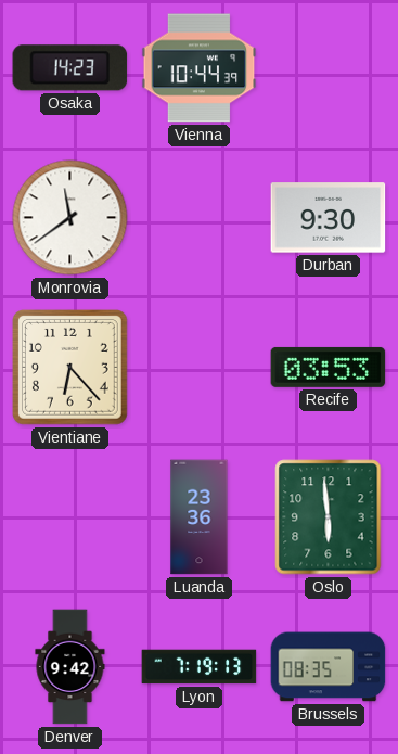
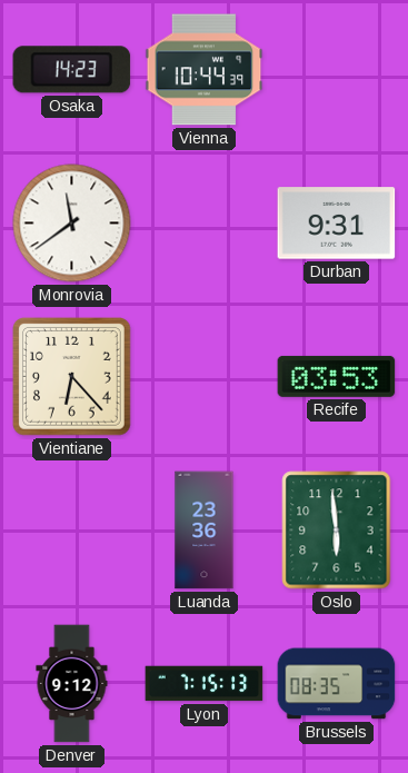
Durban: 9:30 -> 9:31 (337, 224)
Denver: 9:42 -> 9:12 (72, 684)
Lyon: 7:19 -> 7:15 (205, 684)
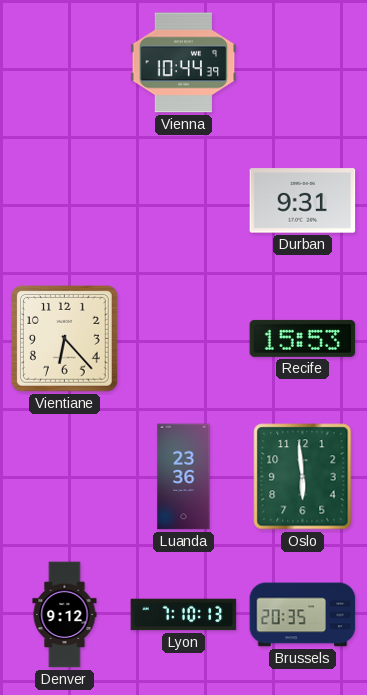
Osaka: 14:23 -> none (72, 70)
Monrovia: 11:39 -> none (72, 224)
Recife: 03:53 -> 15:53 (303, 338)
Lyon: 7:15 -> 7:10 (184, 615)
Brussels: 08:35 -> 20:35 (303, 615)
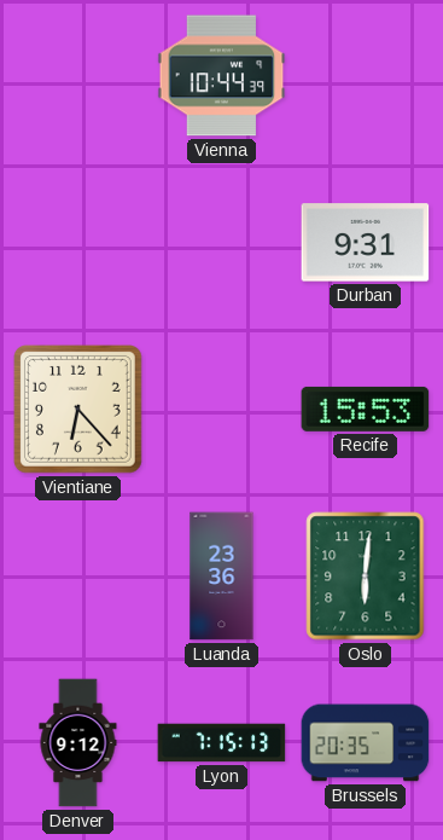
Oslo: 5:59 -> 6:01 (366, 577)
Lyon: 7:10 -> 7:15 (222, 743)
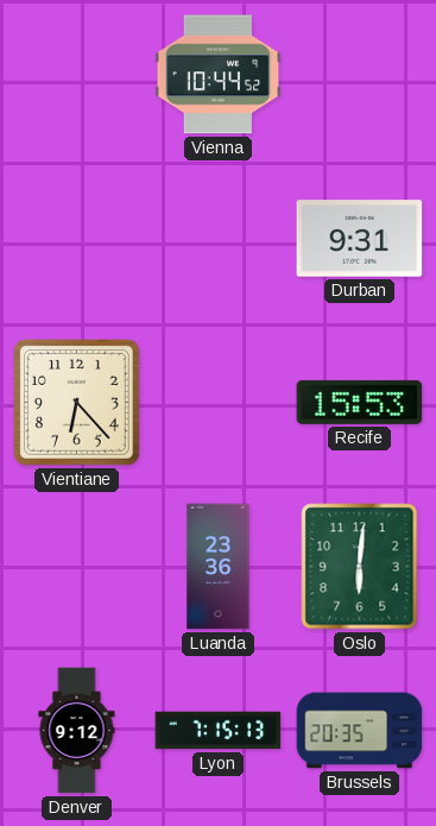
Vienna: 10:44:39 -> 10:44:52 (219, 75)
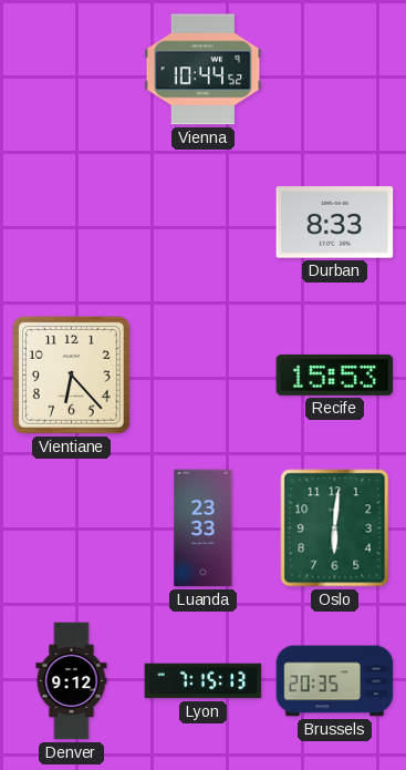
Durban: 9:31 -> 8:33 (335, 223)
Luanda: 23:36 -> 23:33 (204, 528)
